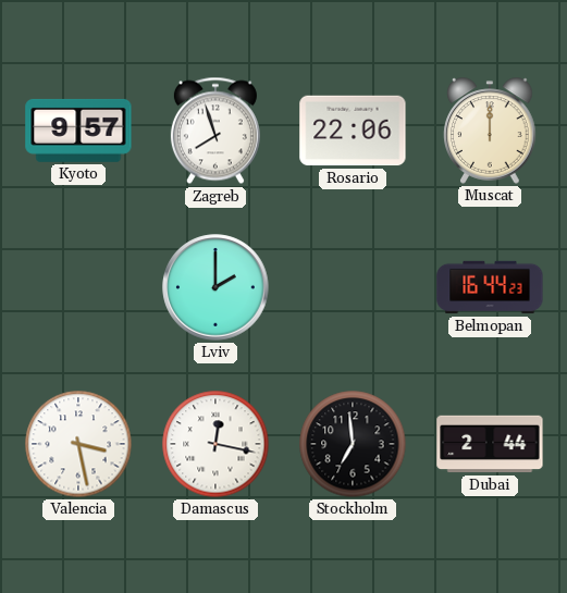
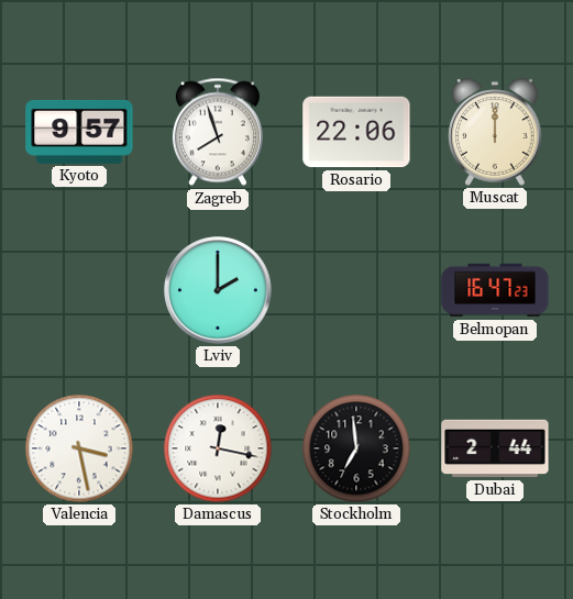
Belmopan: 16:44 -> 16:47 (495, 290)
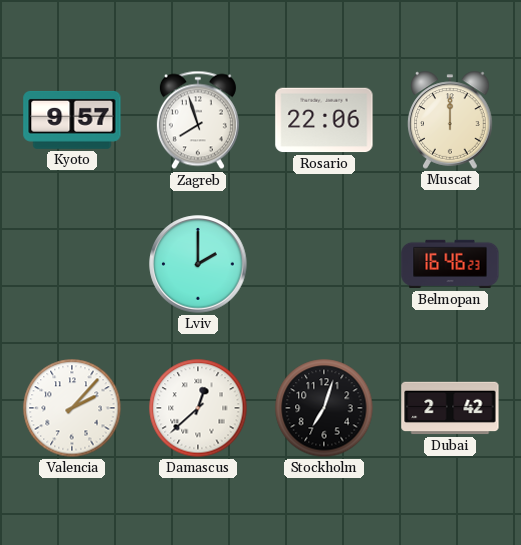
Belmopan: 16:47 -> 16:46 (450, 264)
Valencia: 3:28 -> 2:07 (72, 408)
Damascus: 12:17 -> 12:38 (198, 408)
Stockholm: 6:59 -> 7:03 (324, 408)
Dubai: 2:44 -> 2:42 (450, 408)
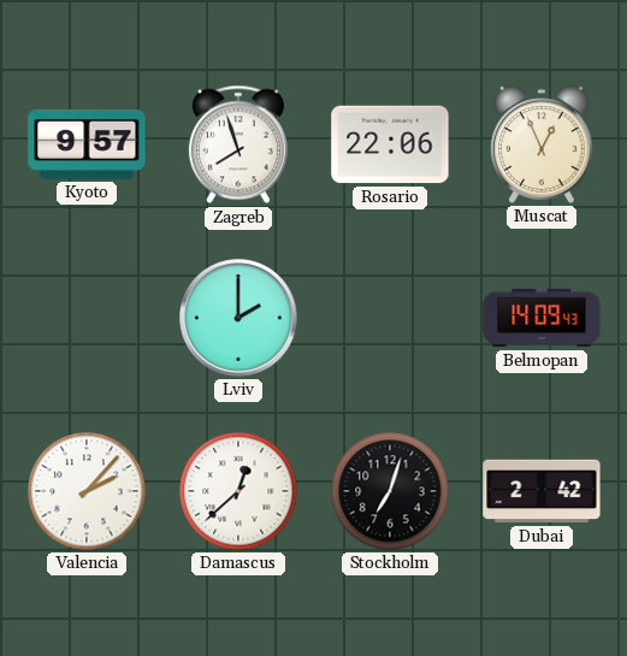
Muscat: 12:00 -> 12:56 (542, 144)
Belmopan: 16:46 -> 14:09 (542, 318)
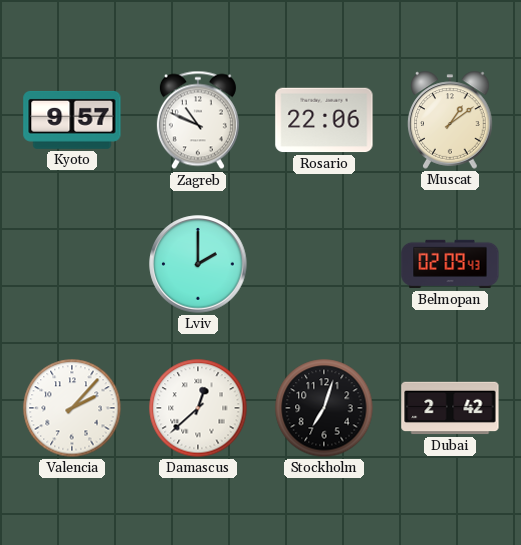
Zagreb: 7:57 -> 10:49 (198, 120)
Muscat: 12:56 -> 1:09 (450, 120)
Belmopan: 14:09 -> 02:09 (450, 264)
